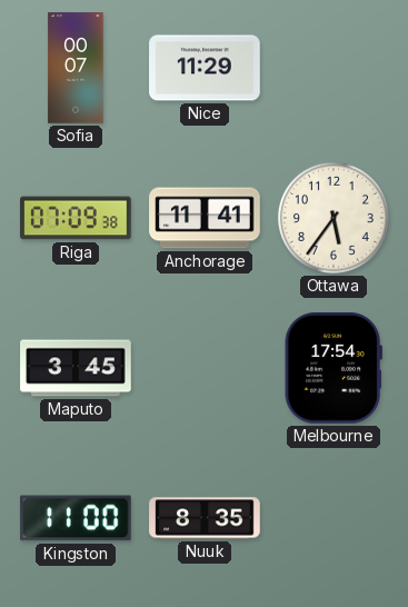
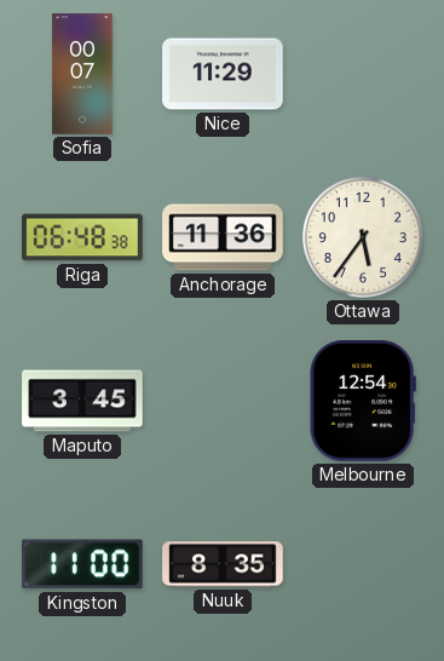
Riga: 07:09 -> 06:48 (82, 237)
Anchorage: 11:41 -> 11:36 (223, 237)
Melbourne: 17:54 -> 12:54 (363, 402)
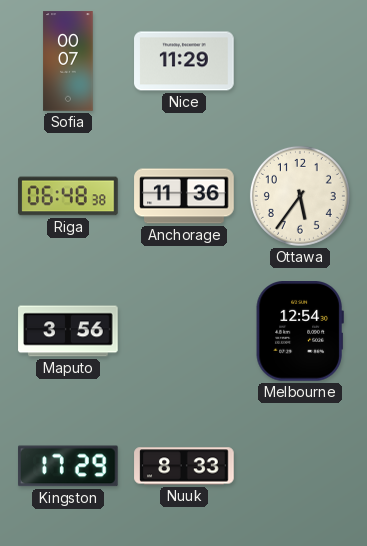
Maputo: 3:45 -> 3:56 (68, 331)
Kingston: 11:00 -> 17:29 (69, 466)
Nuuk: 8:35 -> 8:33 (184, 466)
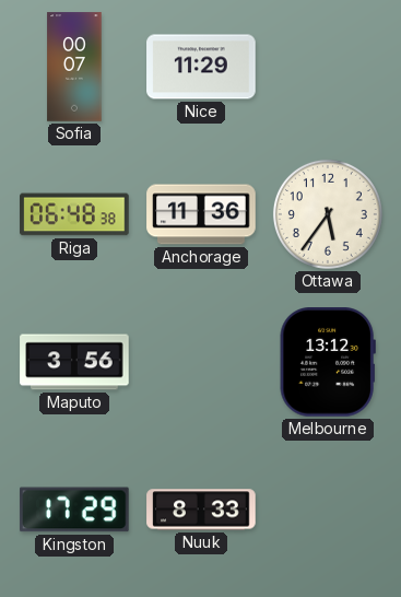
Melbourne: 12:54 -> 13:12 (328, 363)
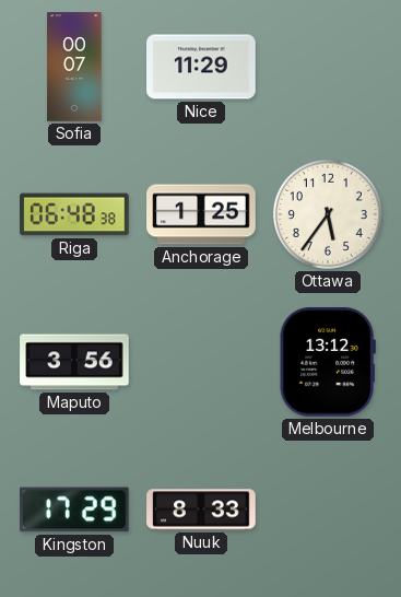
Anchorage: 11:36 -> 1:25 (201, 214)
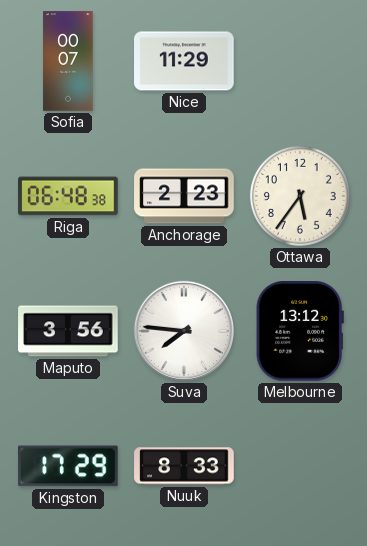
Anchorage: 1:25 -> 2:23 (184, 196)
Suva: none -> 7:46 (184, 331)
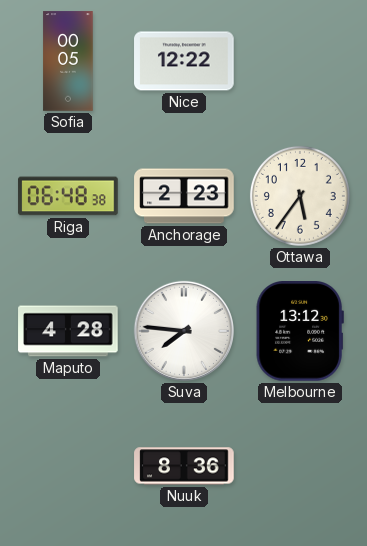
Sofia: 00:07 -> 00:05 (68, 61)
Nice: 11:29 -> 12:22 (184, 61)
Maputo: 3:56 -> 4:28 (68, 331)
Kingston: 17:29 -> none (69, 466)
Nuuk: 8:33 -> 8:36 (184, 466)
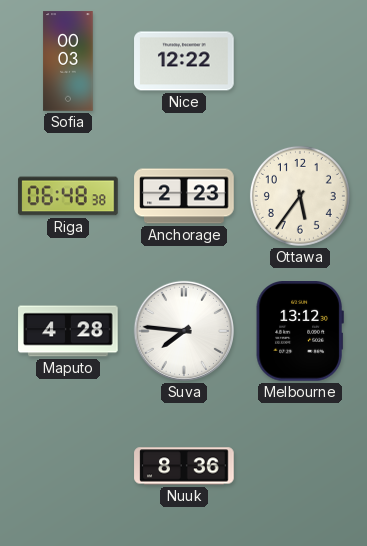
Sofia: 00:05 -> 00:03 (68, 61)
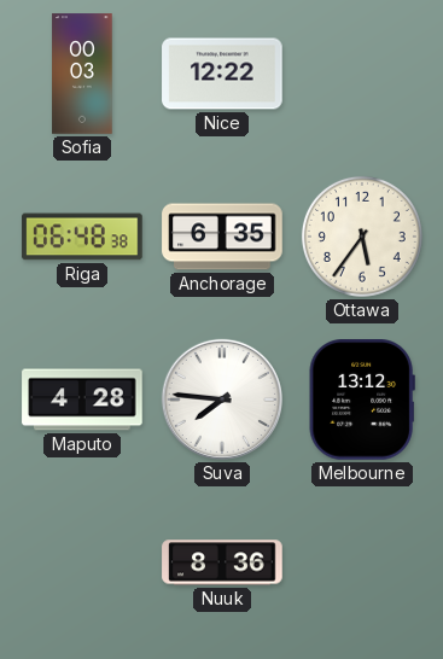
Anchorage: 2:23 -> 6:35 (222, 237)
